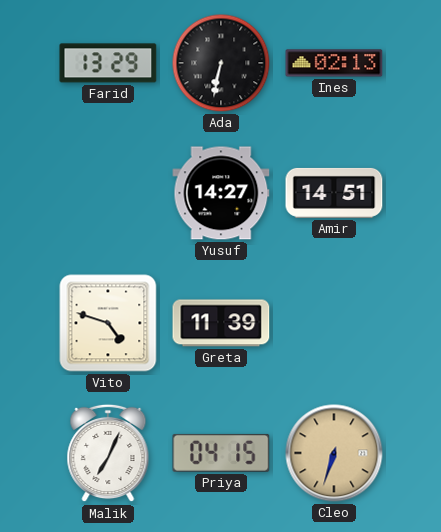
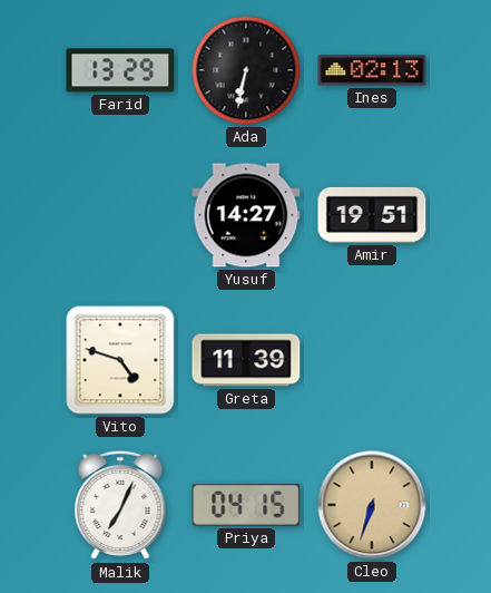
Amir: 14:51 -> 19:51 (372, 215)
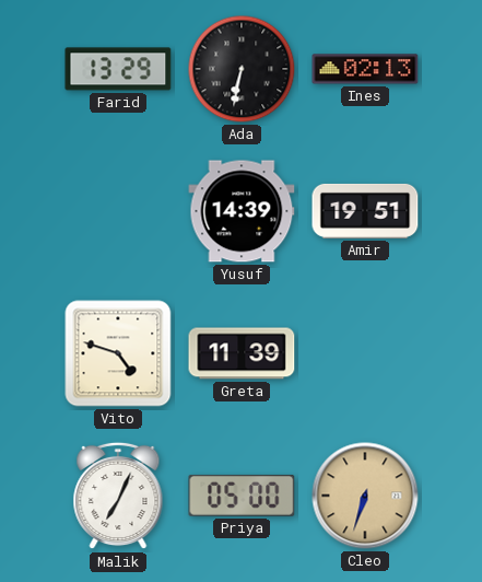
Yusuf: 14:27 -> 14:39 (242, 211)
Priya: 04:15 -> 05:00 (242, 496)
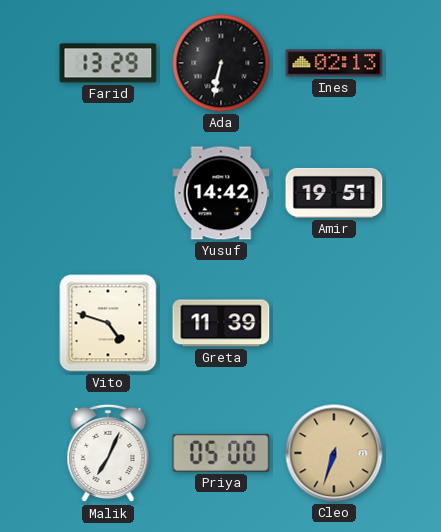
Yusuf: 14:39 -> 14:42 (221, 193)
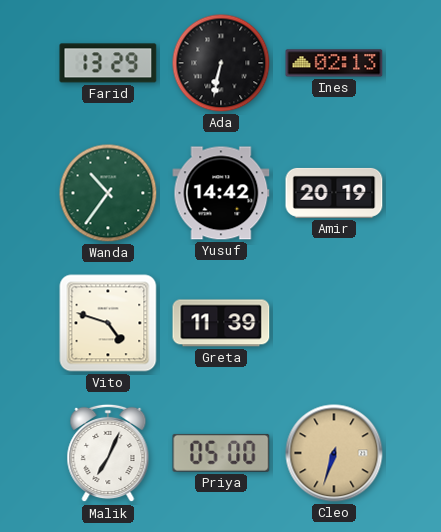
Wanda: none -> 10:36 (108, 193)
Amir: 19:51 -> 20:19 (334, 193)
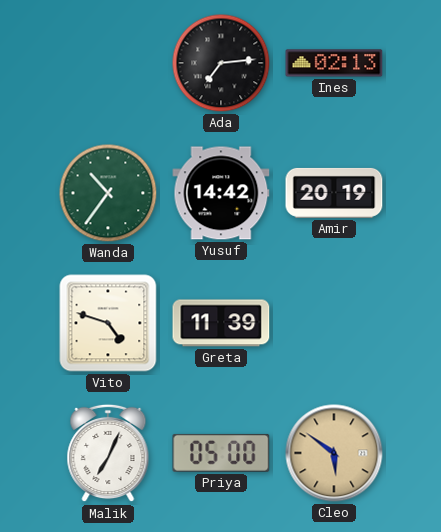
Farid: 13:29 -> none (108, 63)
Ada: 6:32 -> 7:14 (221, 63)
Cleo: 6:33 -> 5:51 (334, 453)
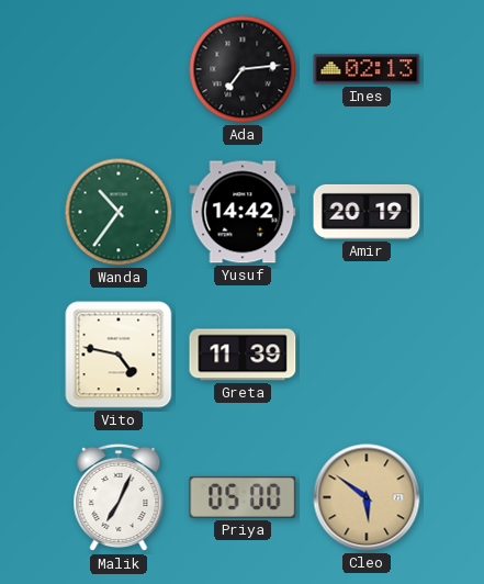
Vito: 4:48 -> 4:47 (119, 355)
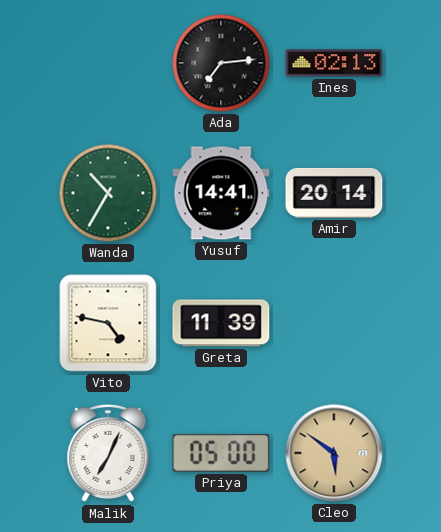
Wanda: 10:36 -> 10:35 (108, 193)
Yusuf: 14:42 -> 14:41 (221, 193)
Amir: 20:19 -> 20:14 (334, 193)
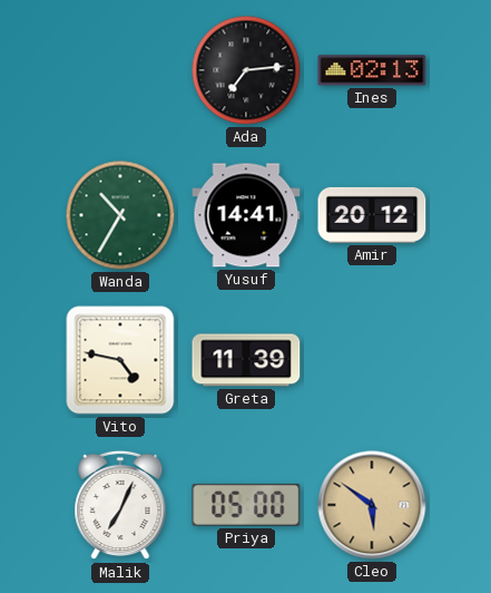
Amir: 20:14 -> 20:12 (372, 215)
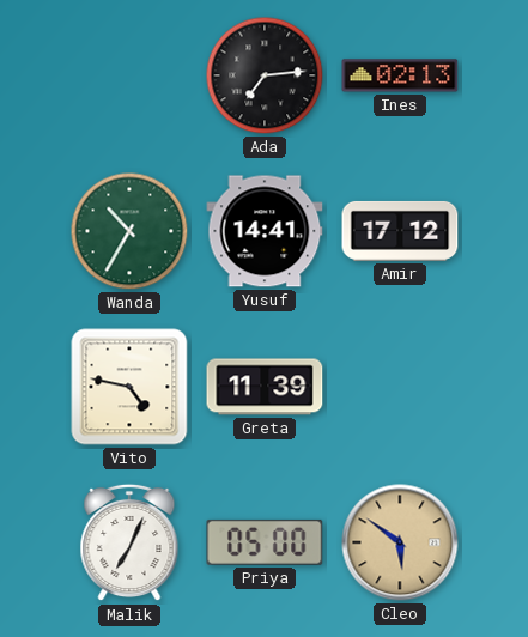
Amir: 20:12 -> 17:12 (400, 231)
